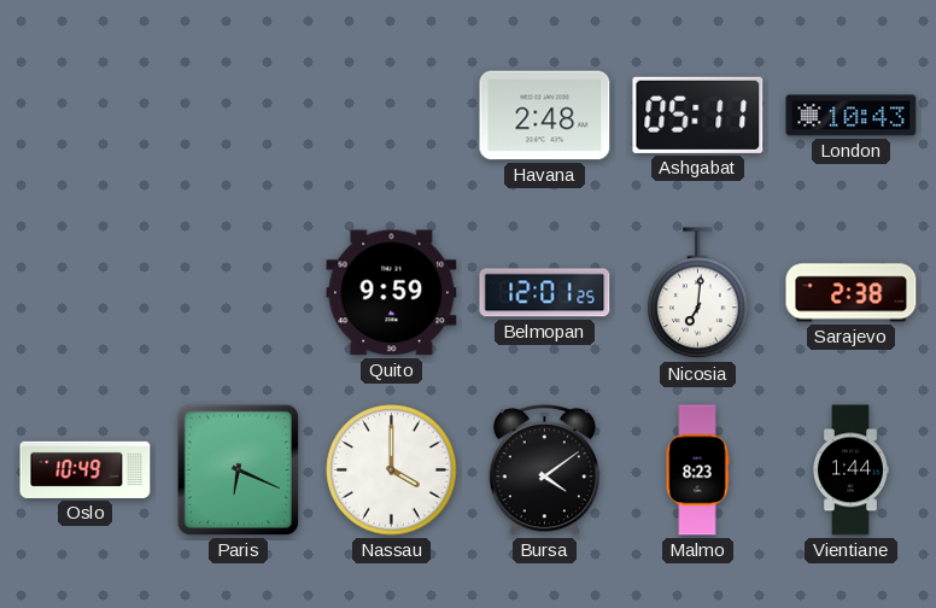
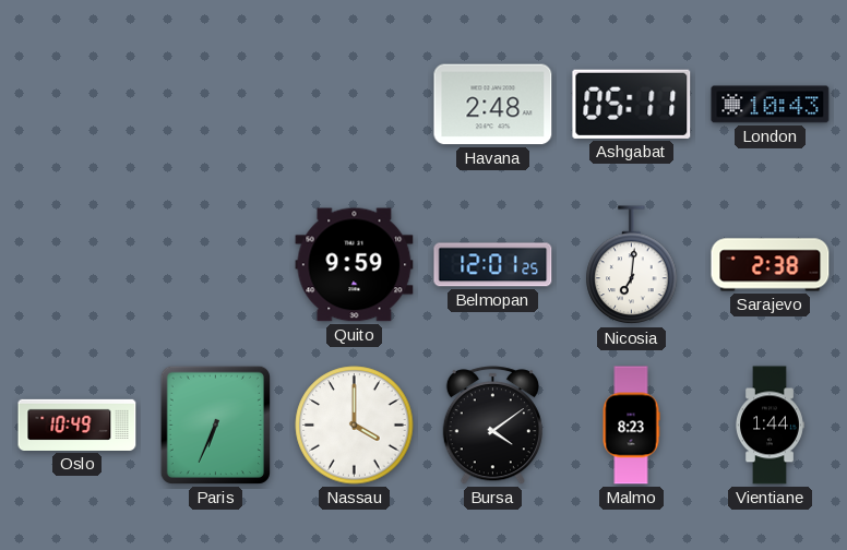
Paris: 6:19 -> 6:34 (215, 425)
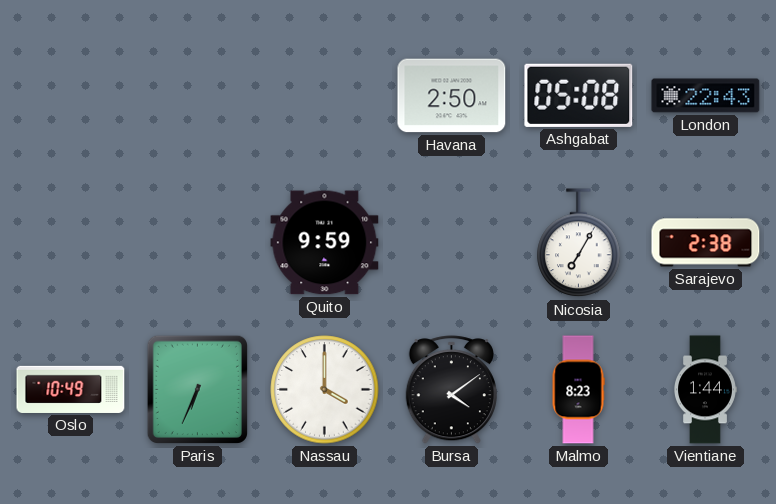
Havana: 2:48 -> 2:50 (452, 96)
Ashgabat: 05:11 -> 05:08 (579, 95)
London: 10:43 -> 22:43 (706, 96)
Belmopan: 12:01 -> none (493, 265)
Nicosia: 7:01 -> 7:05 (579, 243)
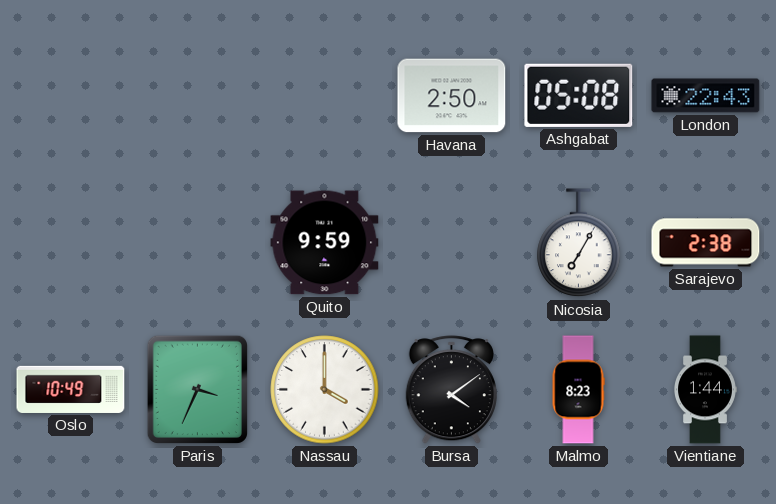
Paris: 6:34 -> 3:34 (197, 389)
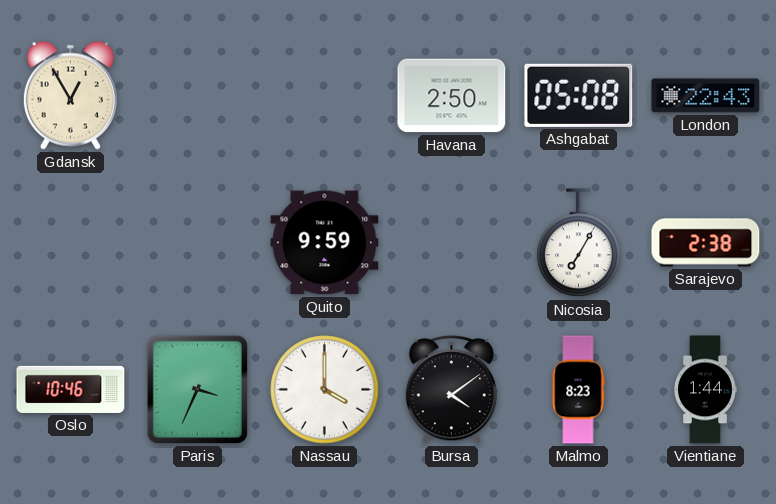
Gdansk: none -> 12:55 (70, 95)
Oslo: 10:49 -> 10:46 (71, 389)
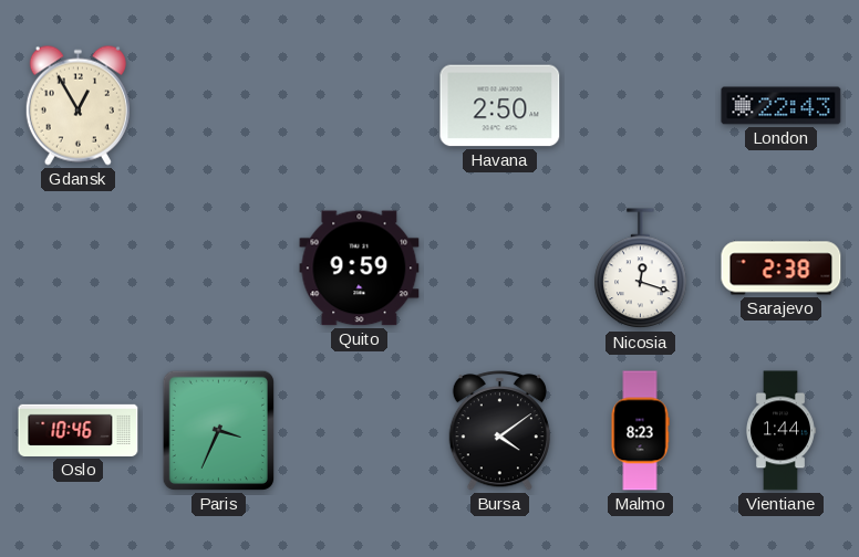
Ashgabat: 05:08 -> none (579, 95)
Nicosia: 7:05 -> 12:18 (641, 269)
Nassau: 4:00 -> none (325, 390)
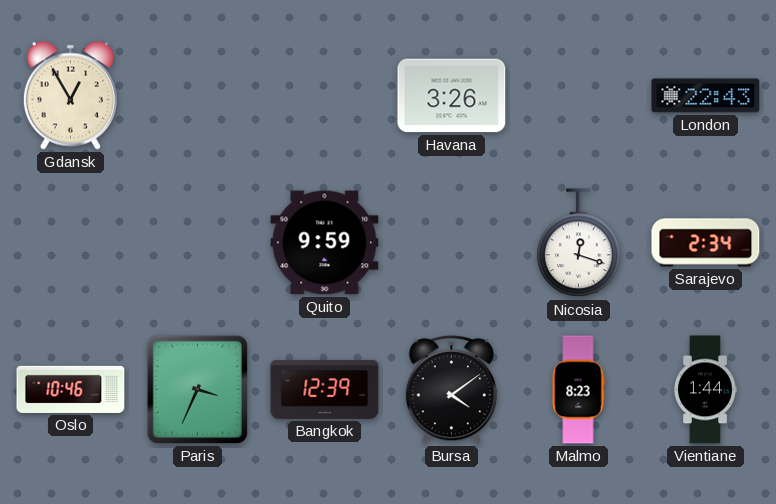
Havana: 2:50 -> 3:26 (452, 96)
Sarajevo: 2:38 -> 2:34 (706, 243)
Bangkok: none -> 12:39 (325, 389)
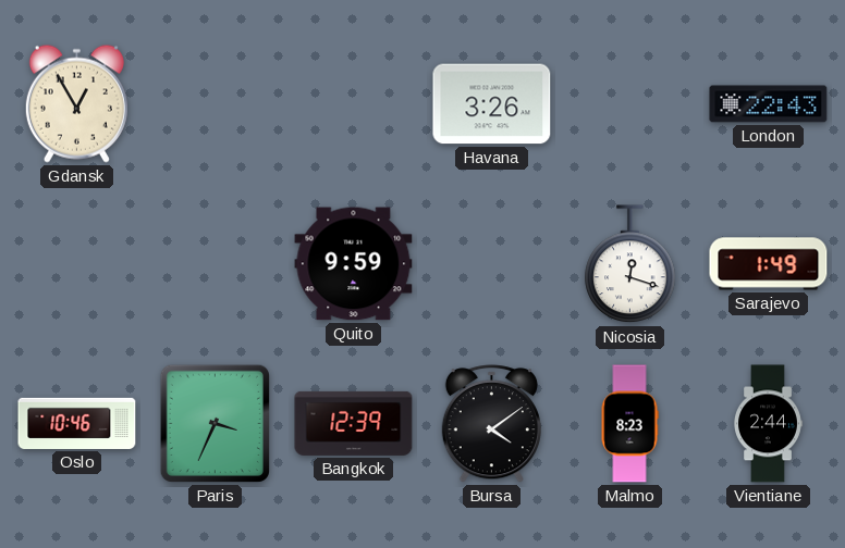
Sarajevo: 2:34 -> 1:49 (769, 264)
Vientiane: 1:44 -> 2:44 (768, 424)
